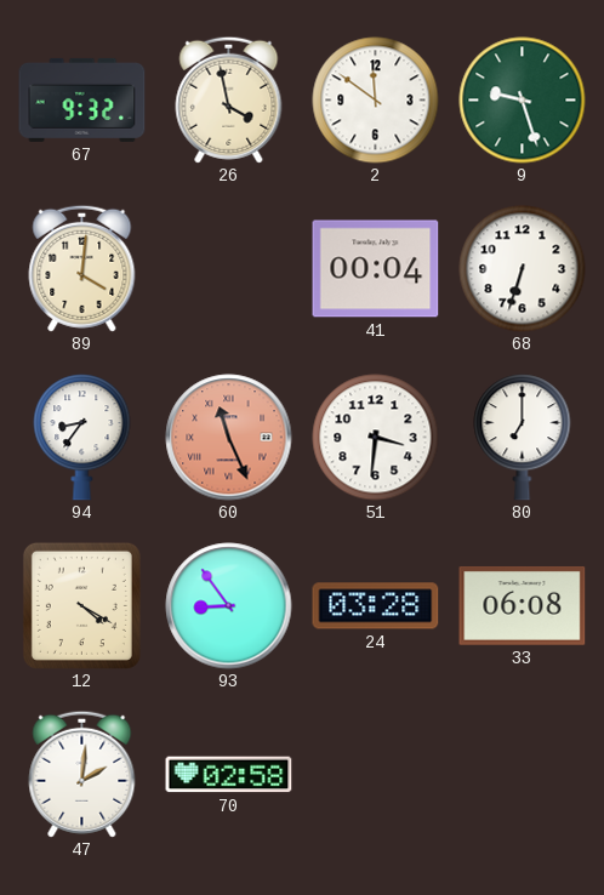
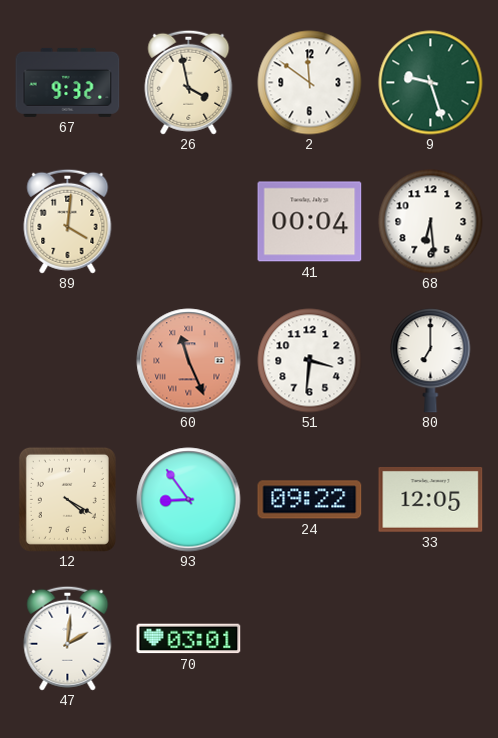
68: 6:33 -> 6:29 (431, 222)
94: 8:36 -> none (82, 438)
24: 03:28 -> 09:22 (310, 500)
33: 06:08 -> 12:05 (431, 499)
70: 02:58 -> 03:01 (189, 639)
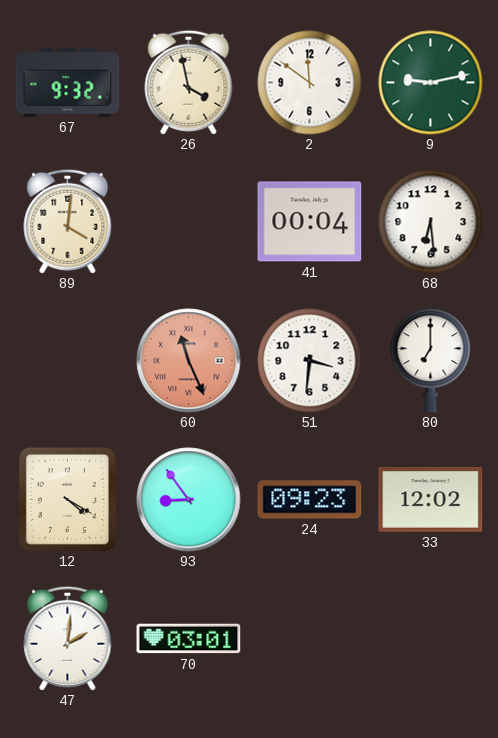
9: 9:27 -> 9:13 (431, 83)
24: 09:22 -> 09:23 (310, 500)
33: 12:05 -> 12:02 (431, 499)
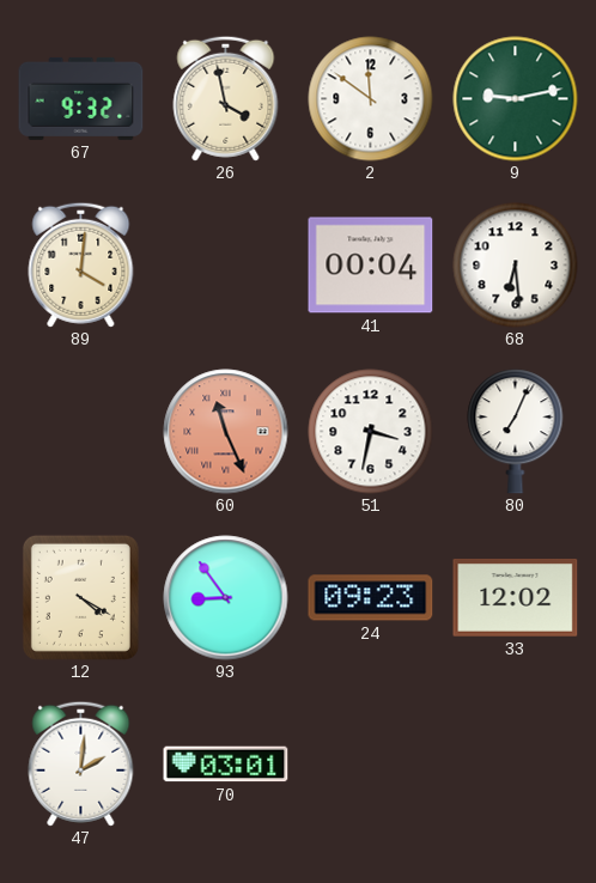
51: 3:31 -> 3:32 (371, 432)
80: 7:00 -> 7:04 (516, 432)
